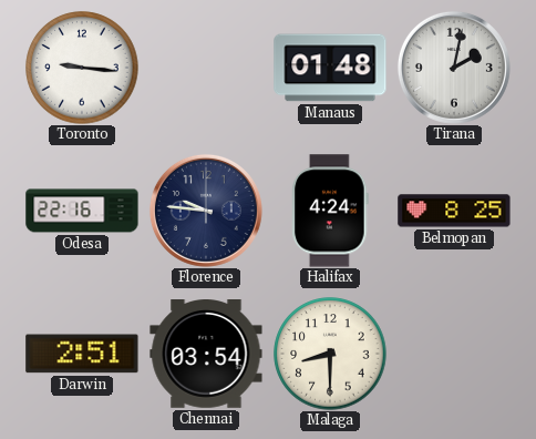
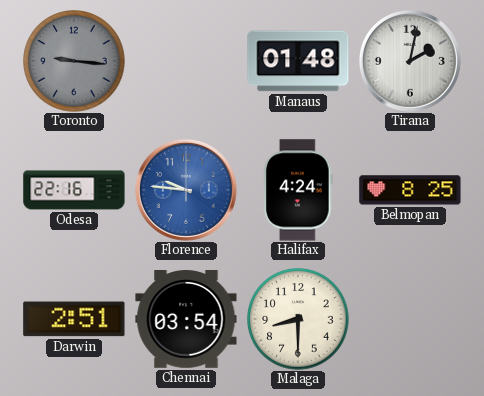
Toronto dial: white -> grey (74, 61)
Florence dial: navy -> blue (186, 190)
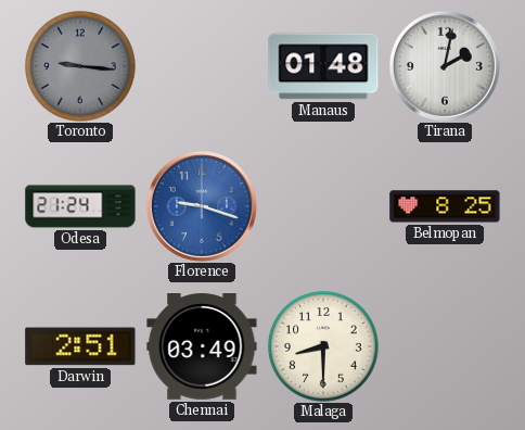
Odesa: 22:16 -> 21:24 (80, 206)
Florence: 9:46 -> 9:18 (202, 206)
Halifax: 4:24 -> none (298, 190)
Chennai: 03:54 -> 03:49 (202, 347)
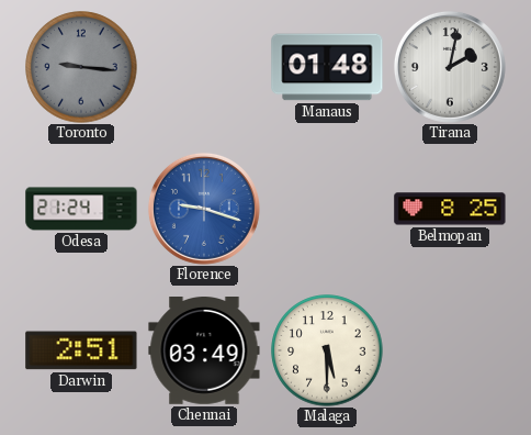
Malaga: 8:30 -> 5:30 (327, 350)
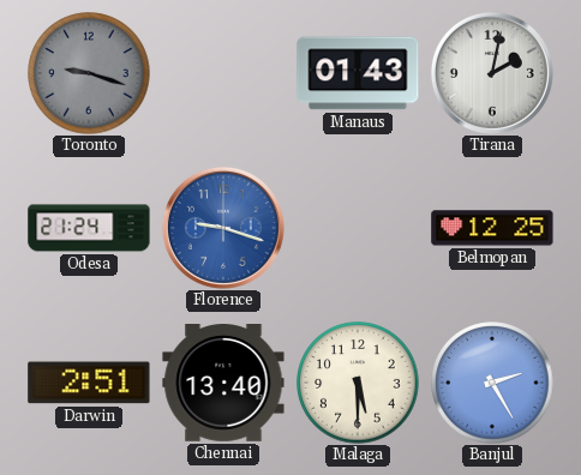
Toronto: 9:16 -> 9:18 (89, 73)
Manaus: 01:48 -> 01:43 (358, 73)
Belmopan: 8:25 -> 12:25 (492, 228)
Chennai: 03:49 -> 13:40 (223, 384)
Banjul: none -> 2:25 (492, 383)
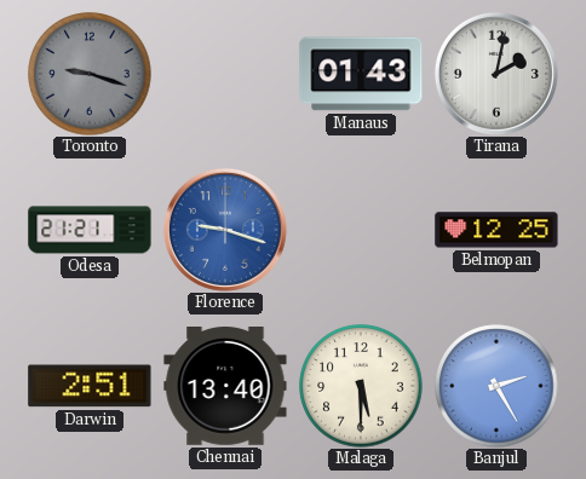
Odesa: 21:24 -> 21:21 (90, 230)
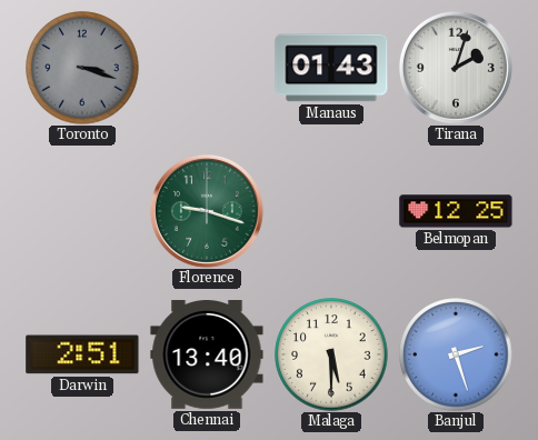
Toronto: 9:18 -> 3:18 (82, 68)
Tirana: 2:02 -> 2:03 (456, 68)
Odesa: 21:21 -> none (90, 230)
Florence dial: blue -> green (207, 211)
Banjul: 2:25 -> 2:27 (456, 354)
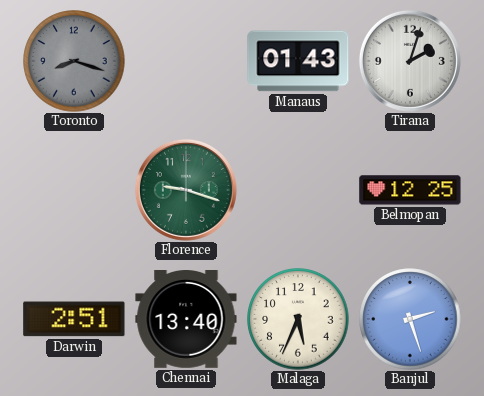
Toronto: 3:18 -> 8:18 (74, 61)
Malaga: 5:30 -> 5:34 (298, 319)
